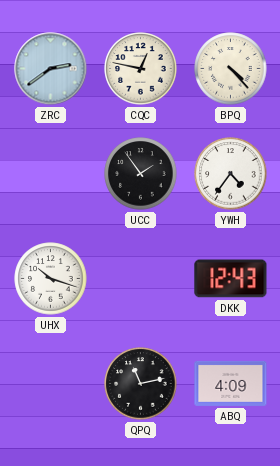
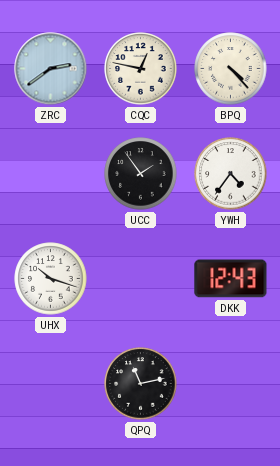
ABQ: 4:09 -> none (231, 383)
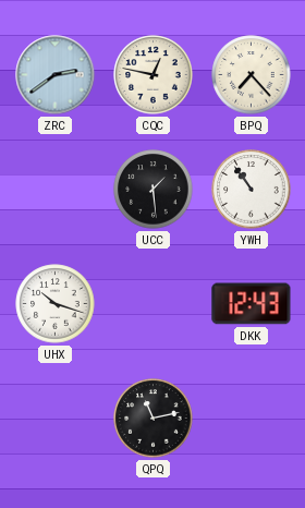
BPQ: 4:23 -> 7:23 (252, 75)
UCC: 1:54 -> 1:29 (154, 190)
YWH: 4:36 -> 10:54 (252, 190)
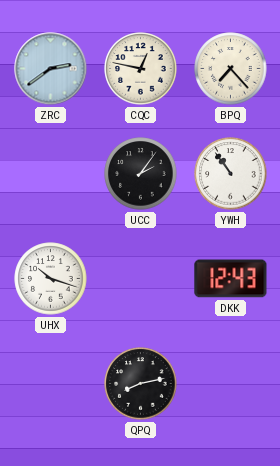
UCC: 1:29 -> 2:06 (141, 174)
QPQ: 11:13 -> 8:13 (141, 384)
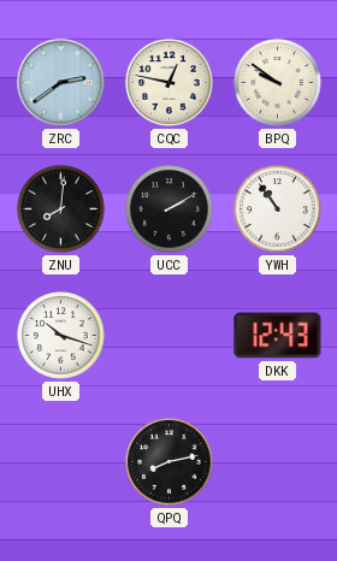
BPQ: 7:23 -> 9:51 (278, 83)
ZNU: none -> 8:01 (61, 209)
UCC: 2:06 -> 2:10 (170, 209)
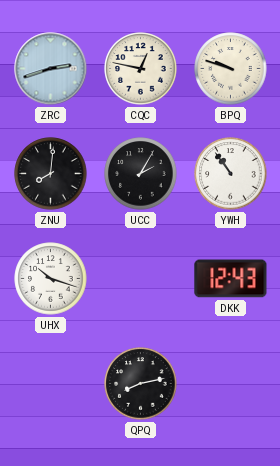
ZRC: 2:39 -> 2:42 (51, 69)
BPQ: 9:51 -> 9:48 (231, 69)
UCC: 2:10 -> 2:05 (141, 174)
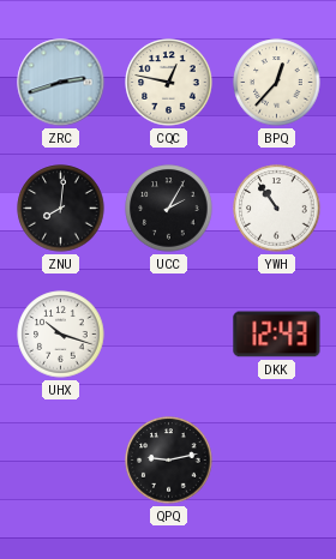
BPQ: 9:48 -> 12:37 (277, 83)
QPQ: 8:13 -> 9:13 (169, 461)
